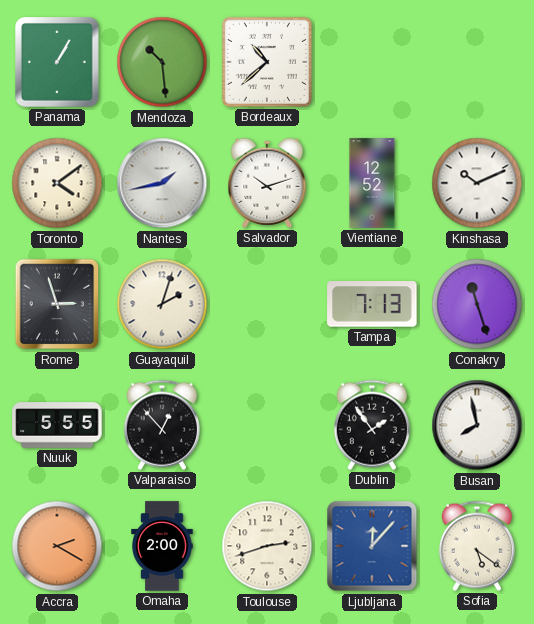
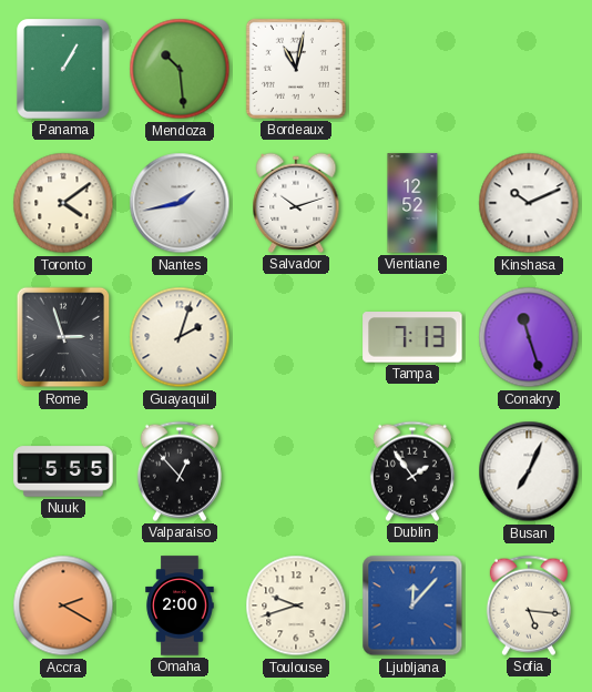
Bordeaux: 10:38 -> 11:02 (296, 69)
Busan: 7:58 -> 7:04 (529, 471)
Toulouse: 2:42 -> 9:42 (296, 605)
Sofia: 5:21 -> 5:16 (529, 605)
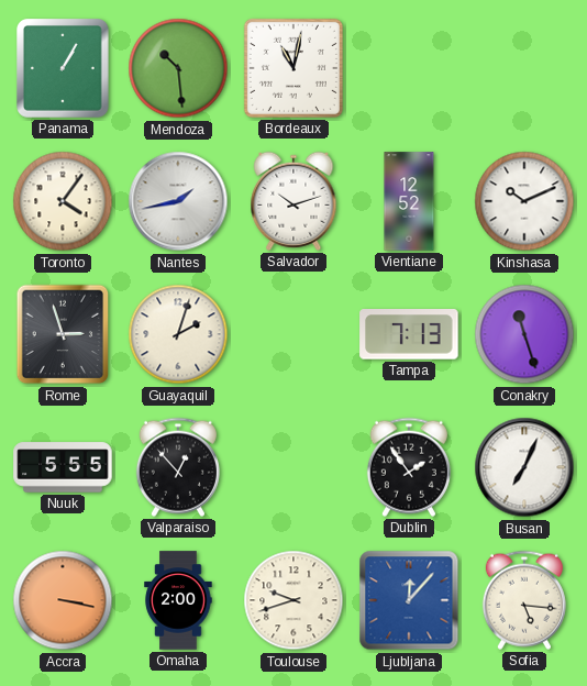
Toronto: 4:09 -> 4:06 (63, 201)
Accra: 2:20 -> 3:17 (63, 600)
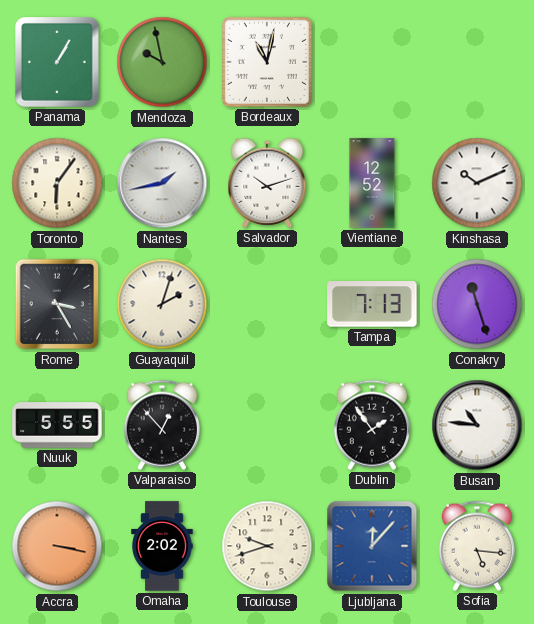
Mendoza: 10:29 -> 9:58 (162, 62)
Toronto: 4:06 -> 6:06 (57, 183)
Rome: 2:57 -> 3:25 (57, 304)
Busan: 7:04 -> 10:46 (477, 425)
Omaha: 2:00 -> 2:02 (162, 546)
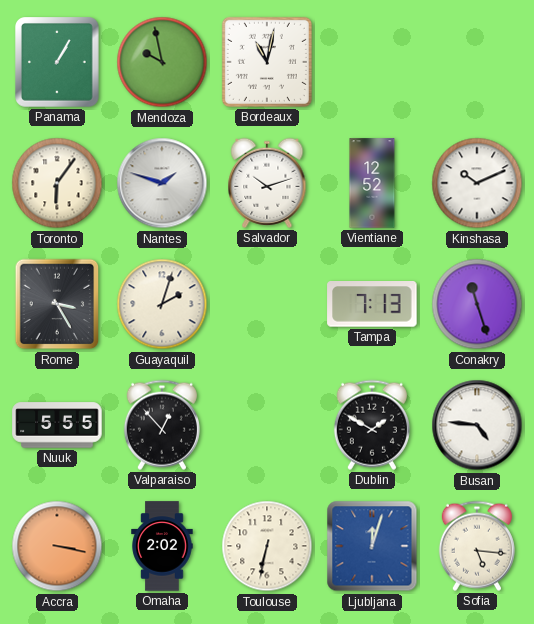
Nantes: 1:43 -> 1:48 (162, 183)
Dublin: 1:54 -> 1:50 (372, 425)
Busan: 10:46 -> 4:46 (477, 425)
Toulouse: 9:42 -> 6:32 (267, 546)
Ljubljana: 12:07 -> 12:03 (372, 546)
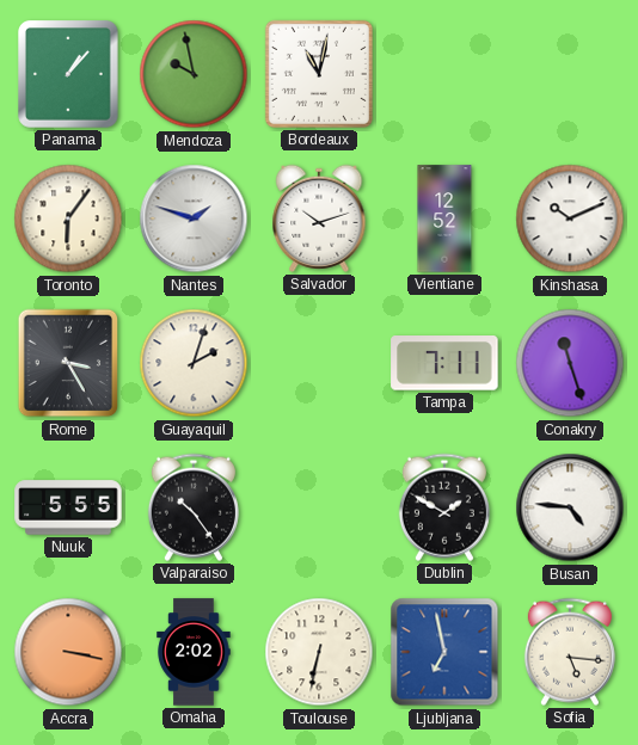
Panama: 1:05 -> 1:07 (69, 75)
Tampa: 7:13 -> 7:11 (444, 363)
Valparaiso: 12:53 -> 10:24 (194, 507)
Ljubljana: 12:03 -> 6:58 (444, 652)
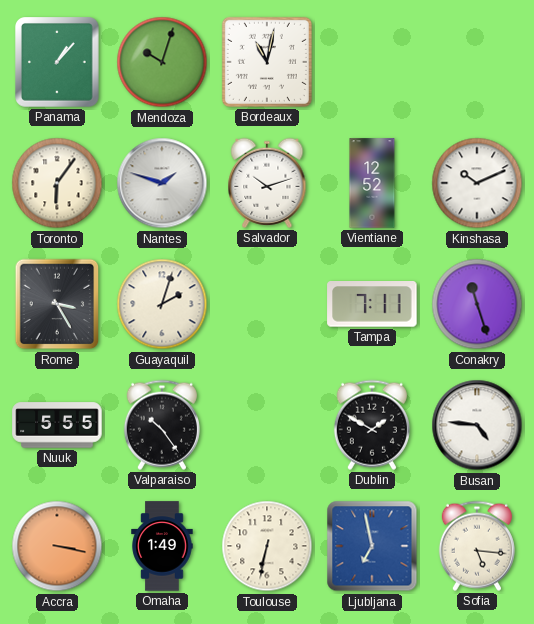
Mendoza: 9:58 -> 10:03 (162, 62)
Omaha: 2:02 -> 1:49 (162, 546)
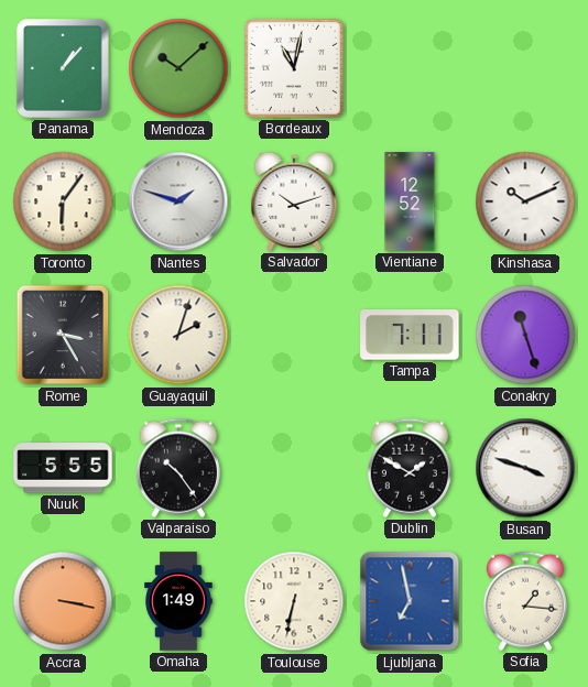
Mendoza: 10:03 -> 10:08 (178, 68)
Busan: 4:46 -> 3:48 (525, 468)
Sofia: 5:16 -> 1:16 (525, 601)
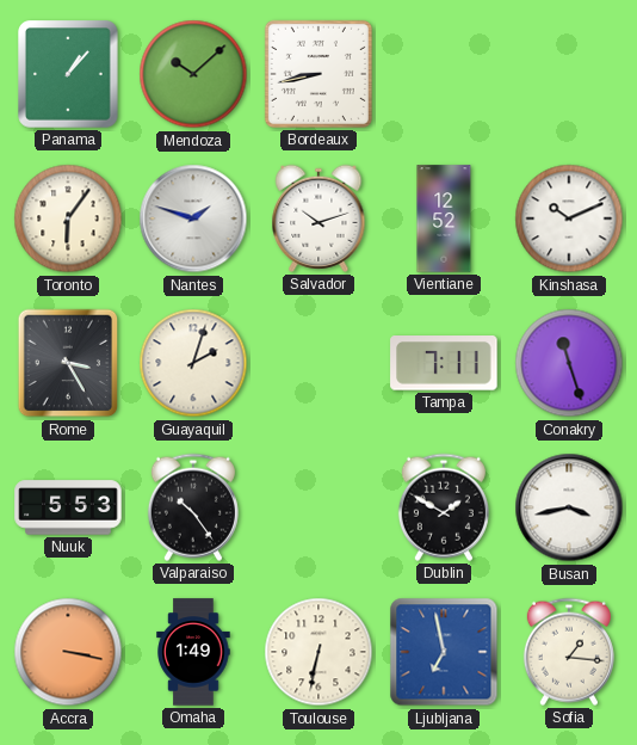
Bordeaux: 11:02 -> 8:43 (318, 74)
Nuuk: 5:55 -> 5:53 (68, 507)
Busan: 3:48 -> 3:43 (569, 507)
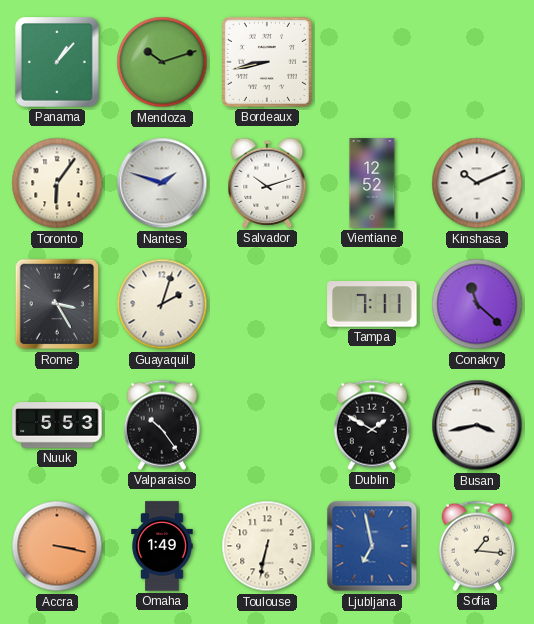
Mendoza: 10:08 -> 10:12 (162, 62)
Conakry: 11:27 -> 11:22 (477, 304)
